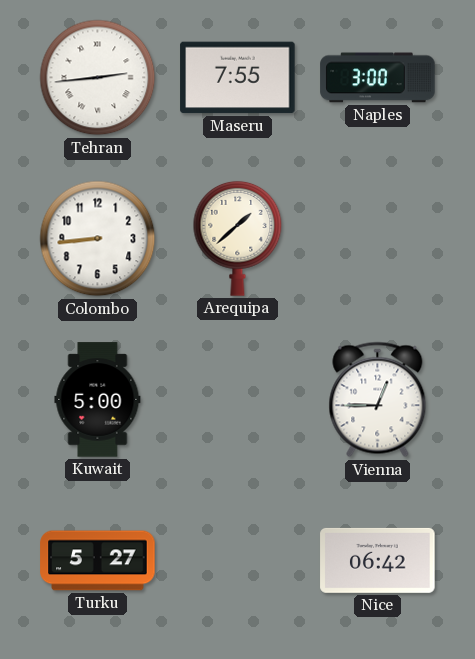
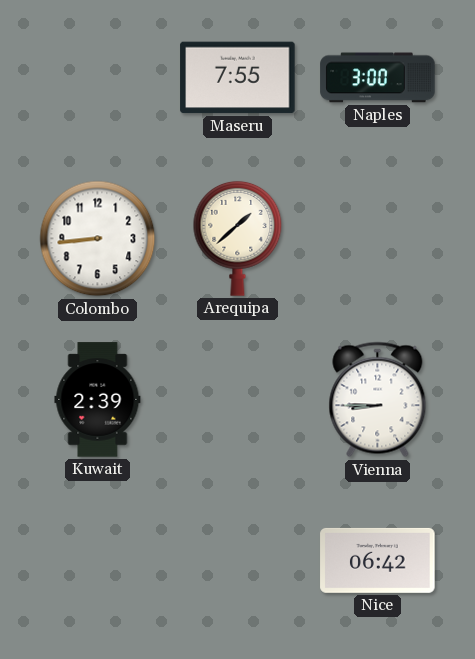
Tehran: 2:44 -> none (98, 78)
Kuwait: 5:00 -> 2:39 (98, 400)
Vienna: 12:45 -> 8:45 (378, 400)
Turku: 5:27 -> none (98, 561)
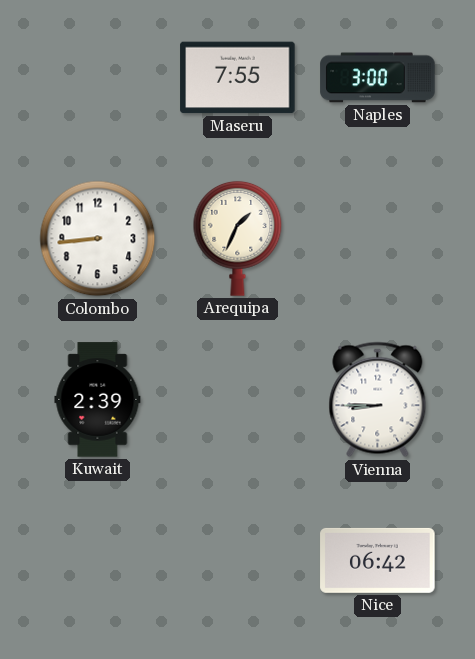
Arequipa: 1:38 -> 1:34 (238, 238)
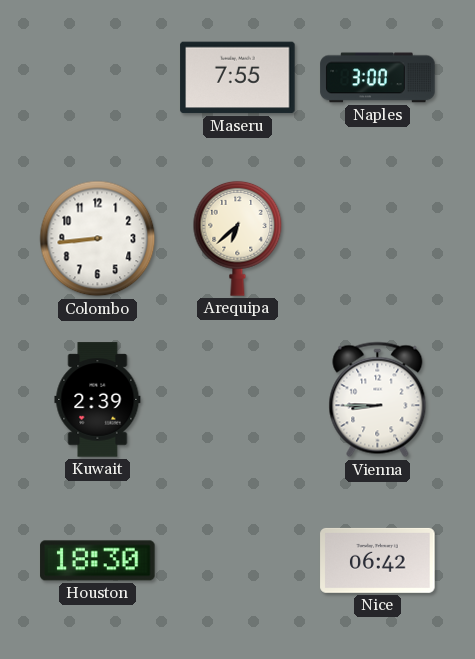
Arequipa: 1:34 -> 6:38 (238, 238)
Houston: none -> 18:30 (98, 561)
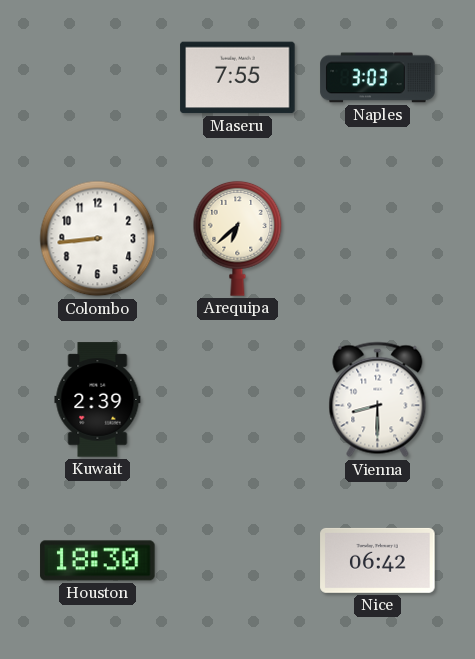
Naples: 3:00 -> 3:03 (378, 78)
Vienna: 8:45 -> 8:30 (378, 400)
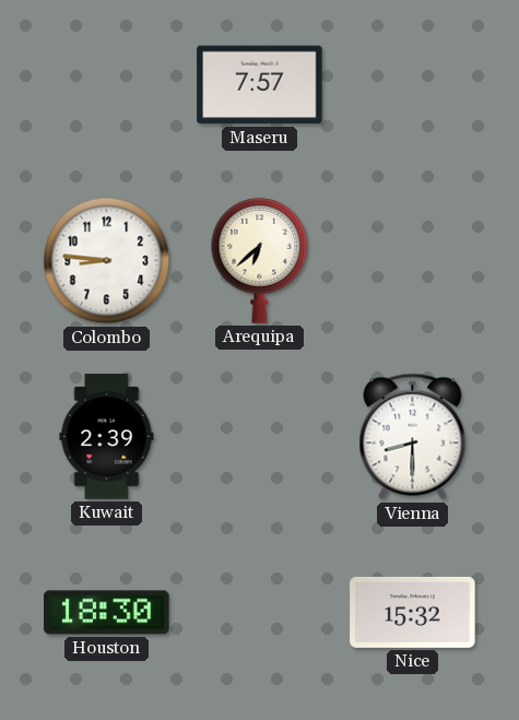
Maseru: 7:55 -> 7:57 (260, 85)
Naples: 3:03 -> none (378, 78)
Colombo: 8:44 -> 8:46 (107, 261)
Nice: 06:42 -> 15:32 (413, 612)
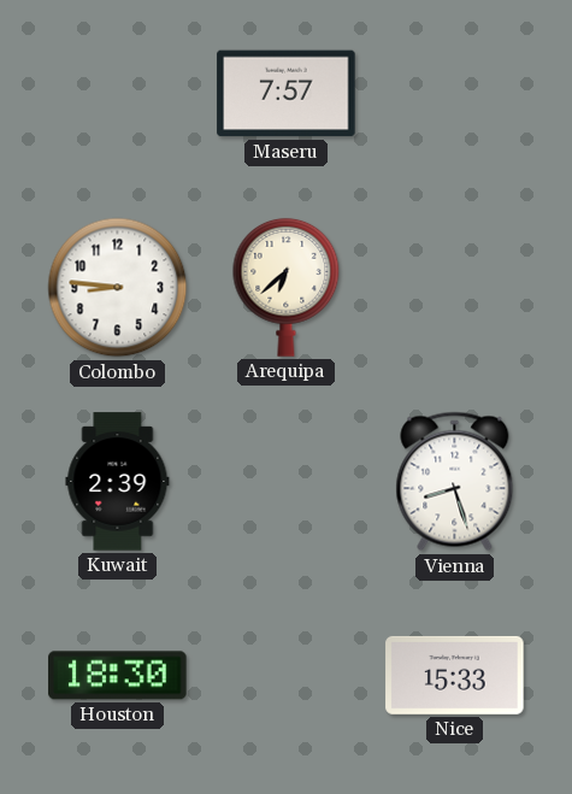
Vienna: 8:30 -> 8:27 (455, 482)
Nice: 15:32 -> 15:33 (455, 675)
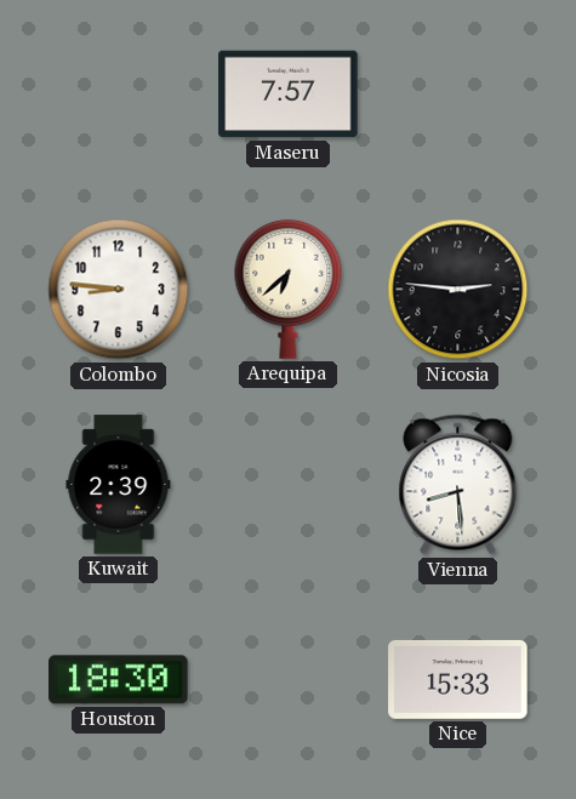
Nicosia: none -> 2:46 (458, 290)
Vienna: 8:27 -> 8:29 (458, 485)
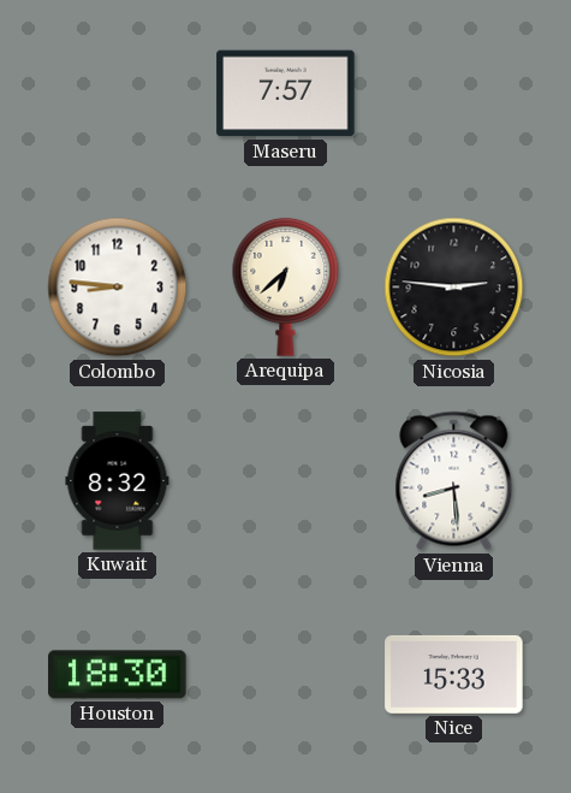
Kuwait: 2:39 -> 8:32 (118, 481)
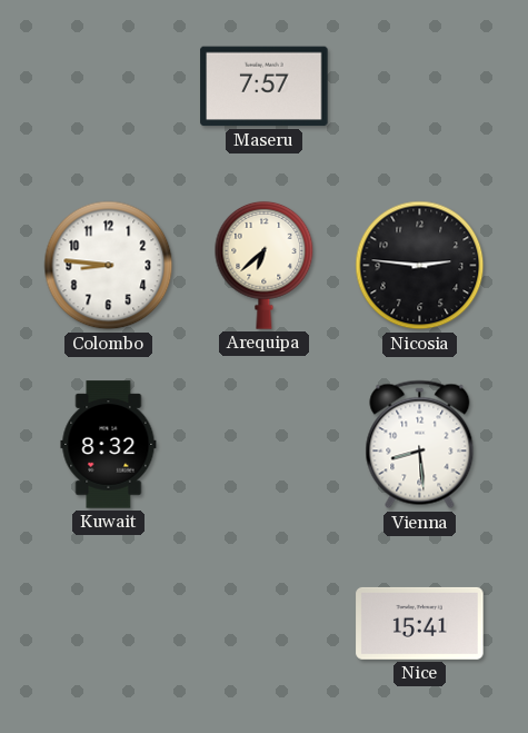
Houston: 18:30 -> none (118, 675)
Nice: 15:33 -> 15:41 (420, 623)
